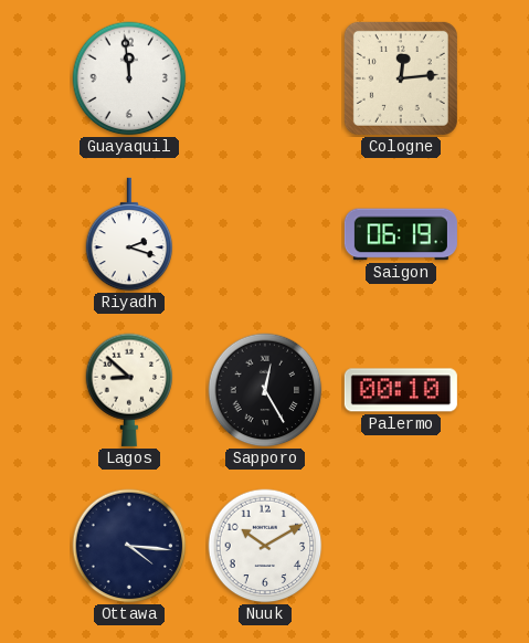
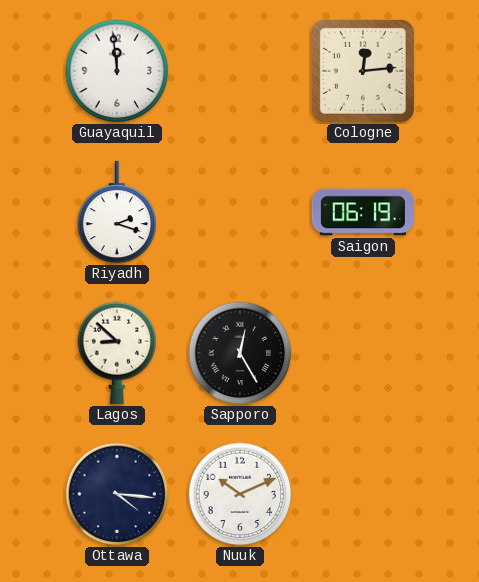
Palermo: 00:10 -> none (401, 390)
Nuuk: 10:10 -> 10:11 (240, 494)
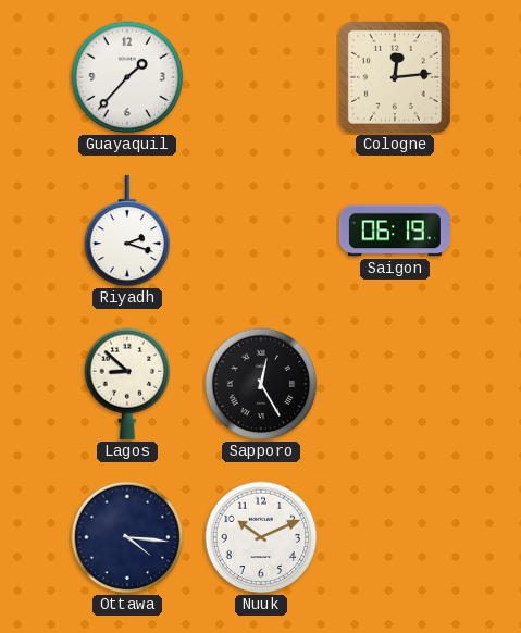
Guayaquil: 11:59 -> 1:37 (127, 77)
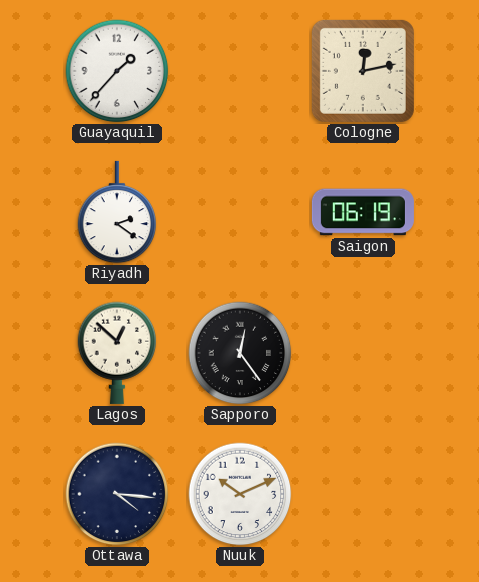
Cologne: 12:14 -> 12:13 (363, 71)
Riyadh: 2:18 -> 2:21 (117, 212)
Lagos: 8:52 -> 12:52 (117, 353)
Sapporo: 12:25 -> 12:24 (240, 353)
